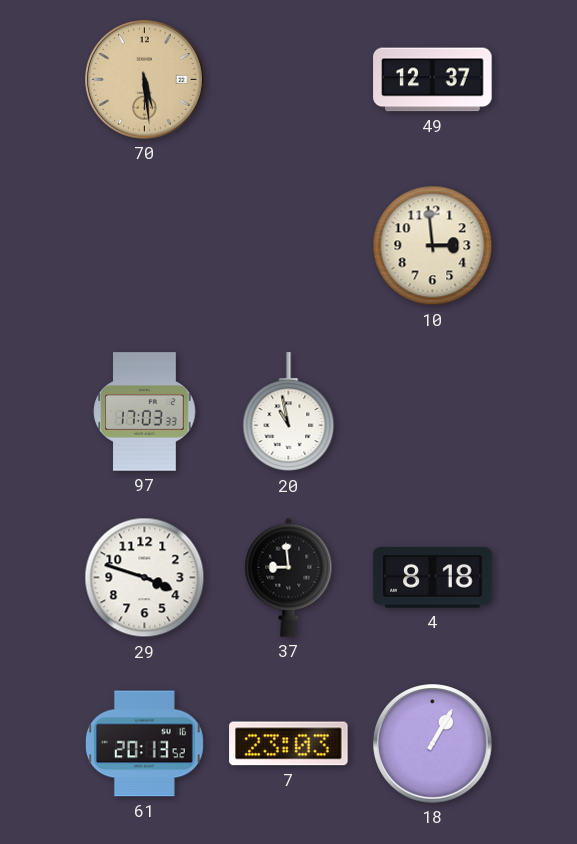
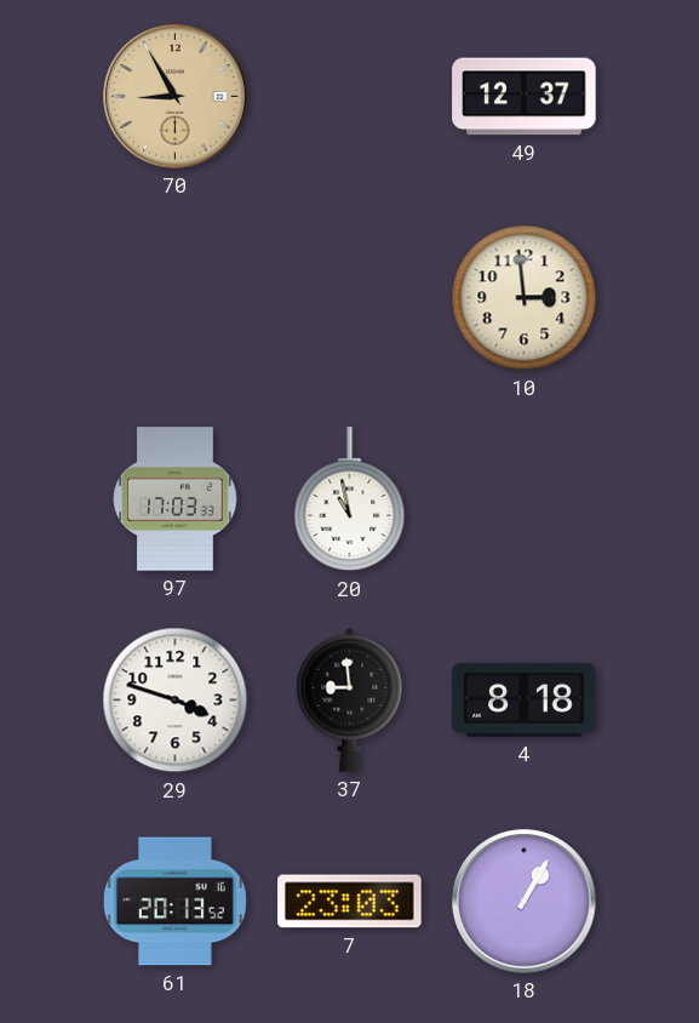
70: 5:29 -> 8:55 (176, 97)
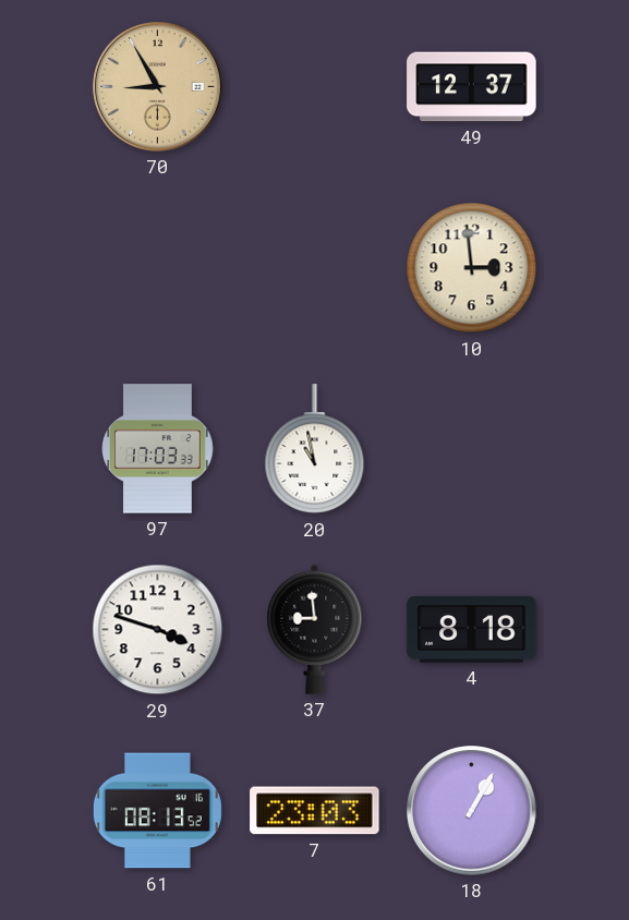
61: 20:13 -> 08:13 (157, 811)
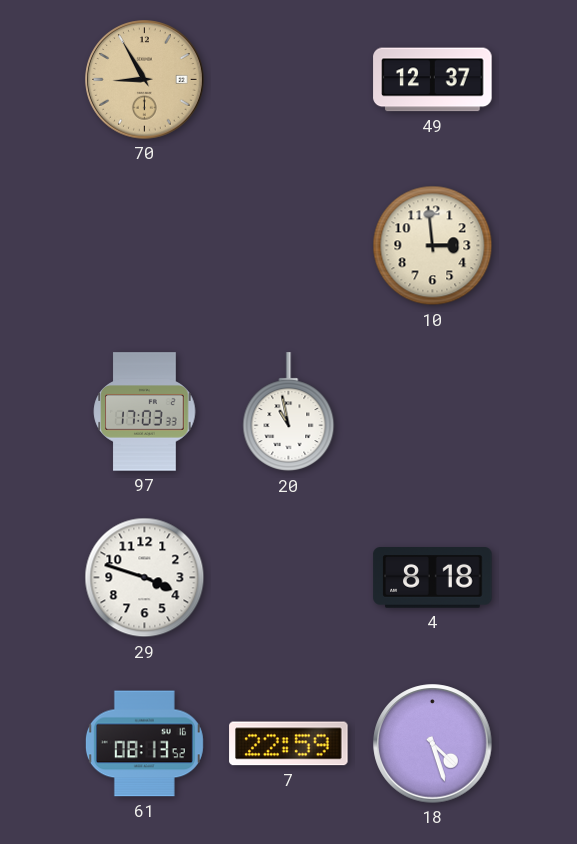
37: 8:59 -> none (315, 629)
7: 23:03 -> 22:59 (289, 744)
18: 1:05 -> 4:27 (433, 744)
